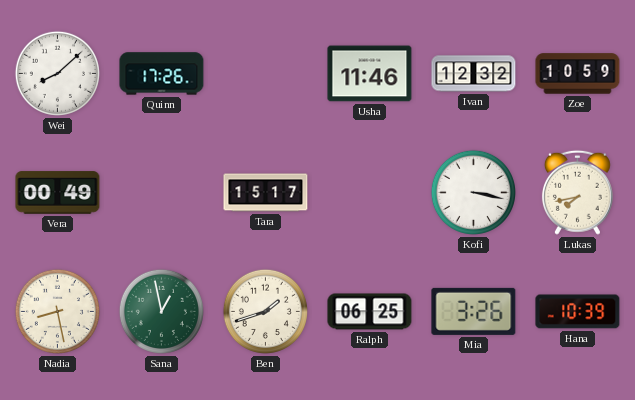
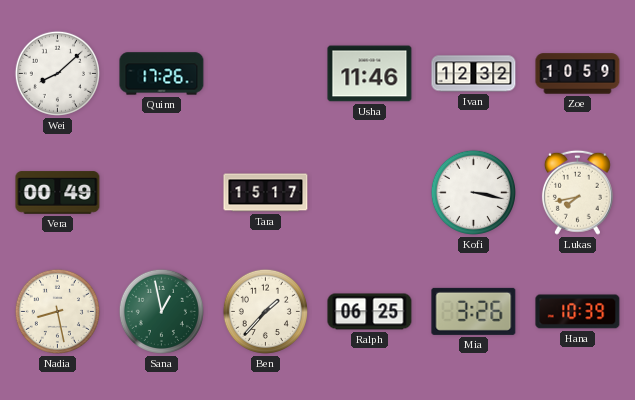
Ben: 1:42 -> 1:37 (265, 311)
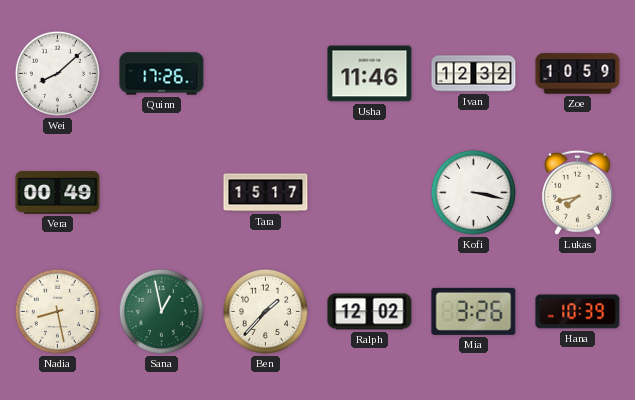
Ralph: 06:25 -> 12:02 (370, 312)
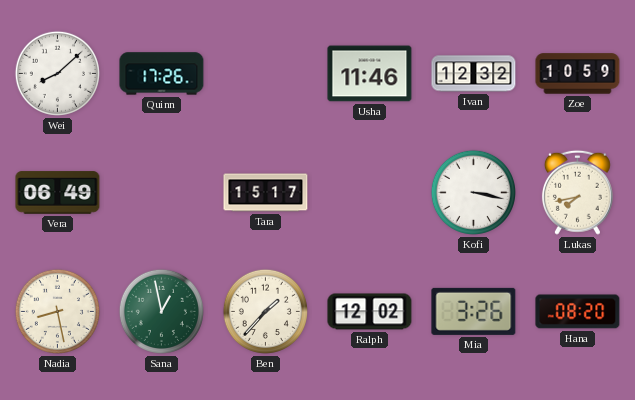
Vera: 00:49 -> 06:49 (58, 193)
Hana: 10:39 -> 08:20 (578, 312)
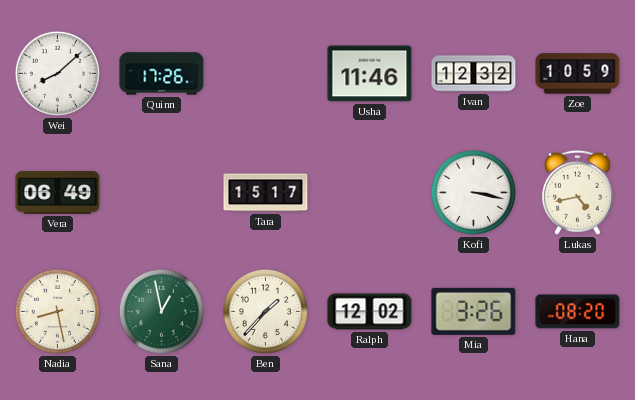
Lukas: 7:43 -> 4:43 (577, 192)
